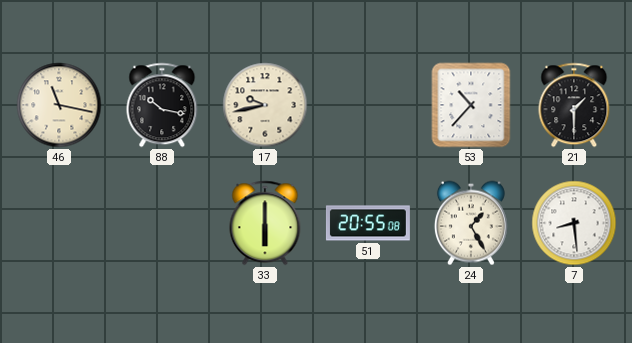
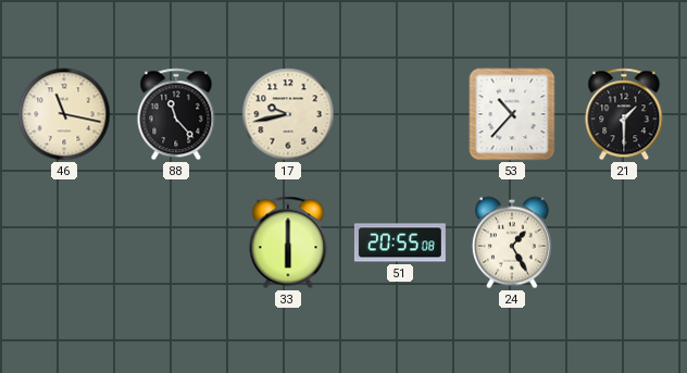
88: 10:17 -> 11:23 (176, 114)
7: 8:29 -> none (574, 223)
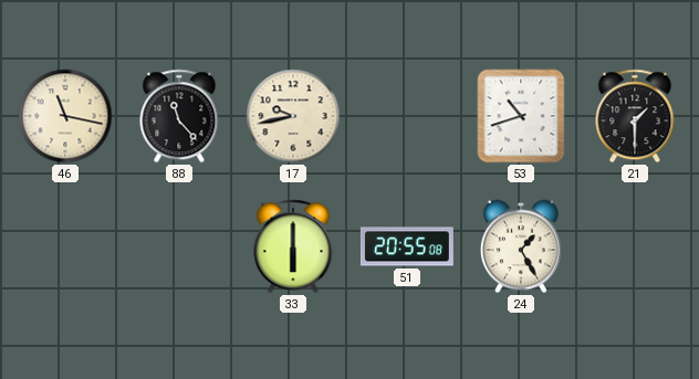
53: 10:37 -> 10:42 (521, 116)
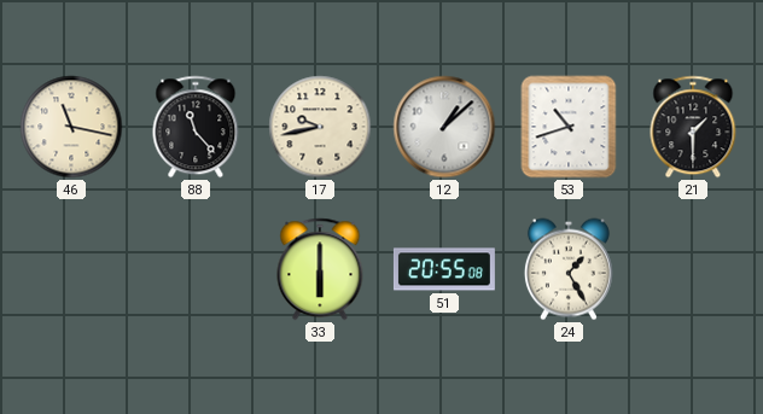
12: none -> 1:08 (444, 127)
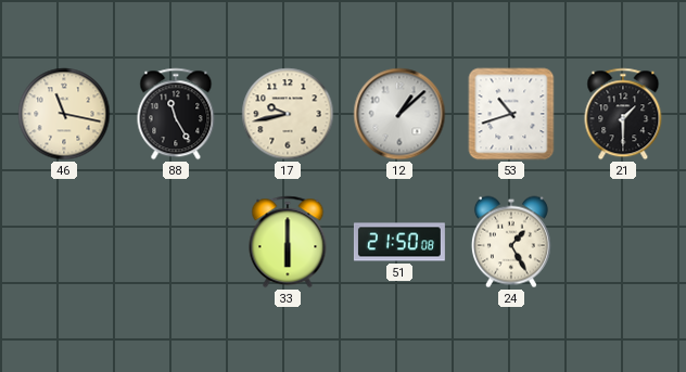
88: 11:23 -> 11:25 (176, 114)
51: 20:55 -> 21:50 (399, 242)
